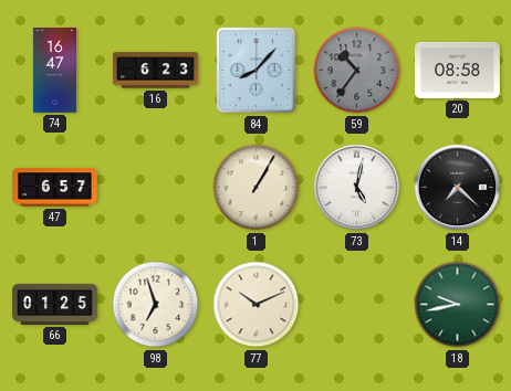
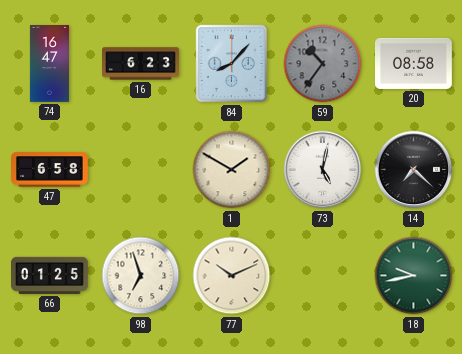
47: 6:57 -> 6:58 (50, 170)
1: 1:05 -> 1:50 (232, 170)
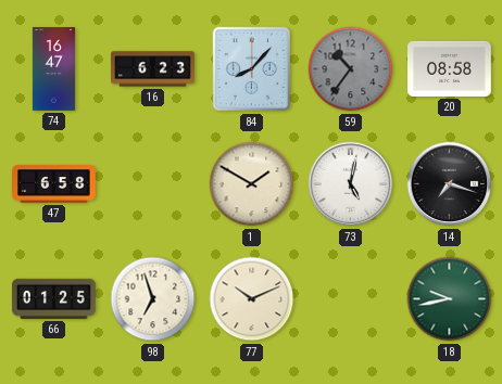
14: 7:22 -> 7:18 (450, 184)
